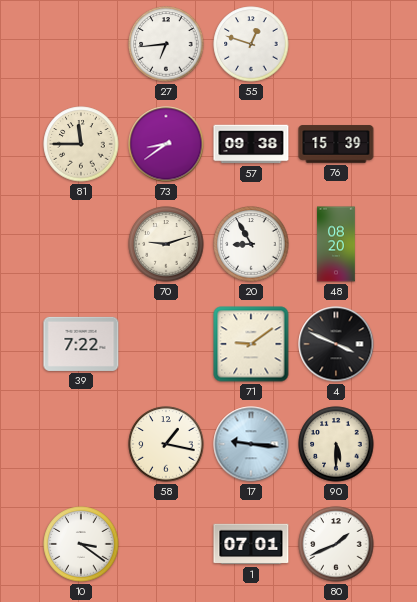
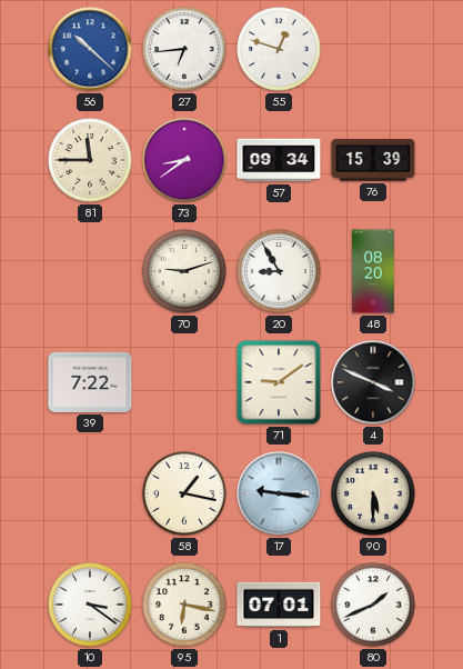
56: none -> 10:22 (90, 49)
57: 09:38 -> 09:34 (279, 160)
95: none -> 6:17 (184, 605)
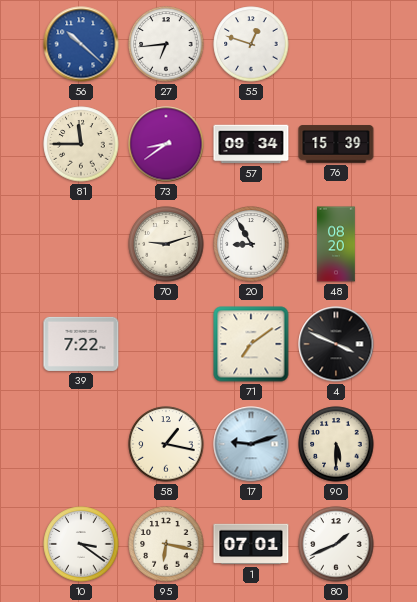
71: 9:09 -> 7:09 (251, 344)
17: 9:16 -> 9:12 (251, 444)
